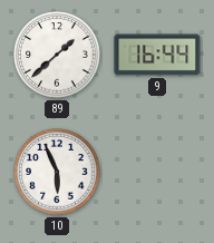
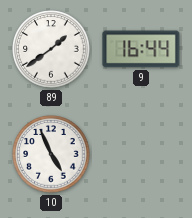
89: 1:38 -> 1:39 (51, 49)
10: 5:56 -> 4:56 (51, 154)
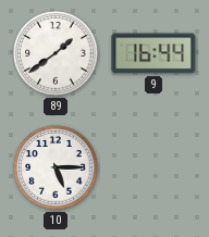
10: 4:56 -> 5:15 (56, 167)
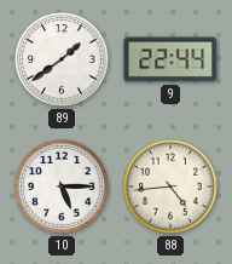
9: 16:44 -> 22:44 (170, 59)
88: none -> 4:44 (170, 186)
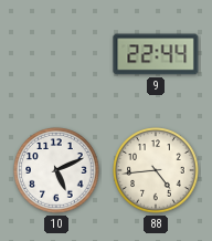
89: 1:39 -> none (62, 59)
10: 5:15 -> 5:11 (56, 170)
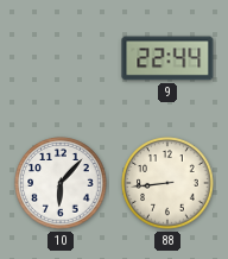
10: 5:11 -> 6:07 (61, 183)
88: 4:44 -> 8:44 (167, 183)
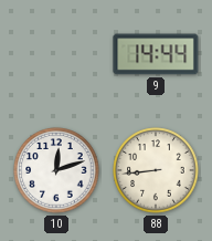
9: 22:44 -> 14:44 (156, 54)
10: 6:07 -> 12:12 (56, 170)
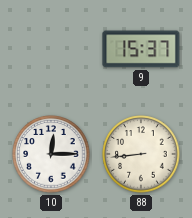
9: 14:44 -> 15:37 (141, 49)
10: 12:12 -> 12:15 (51, 154)
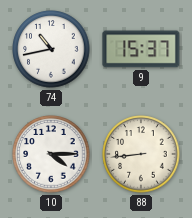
74: none -> 10:43 (51, 49)
10: 12:15 -> 4:15 (51, 154)
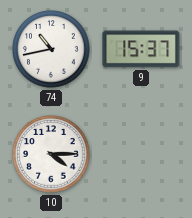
88: 8:44 -> none (141, 154)
